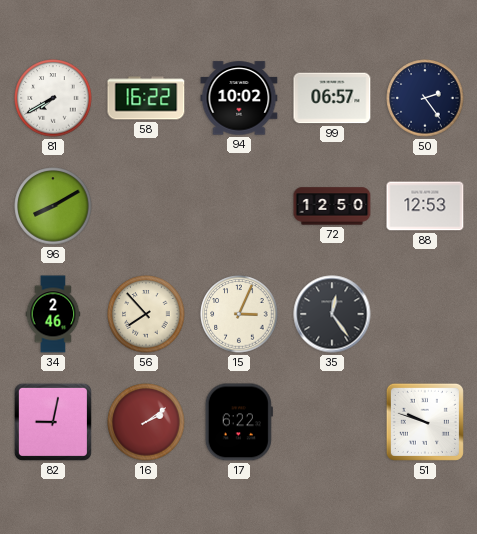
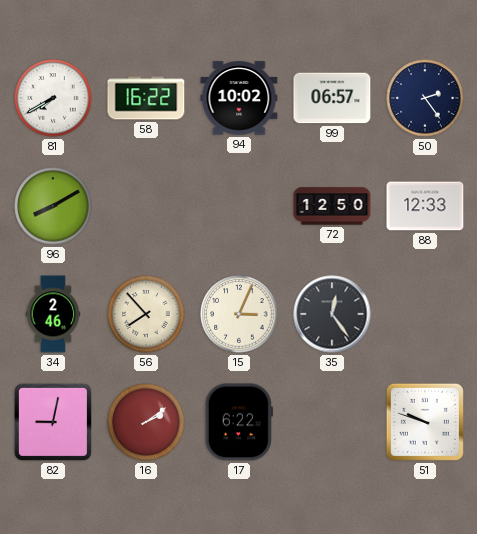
88: 12:53 -> 12:33 (425, 206)
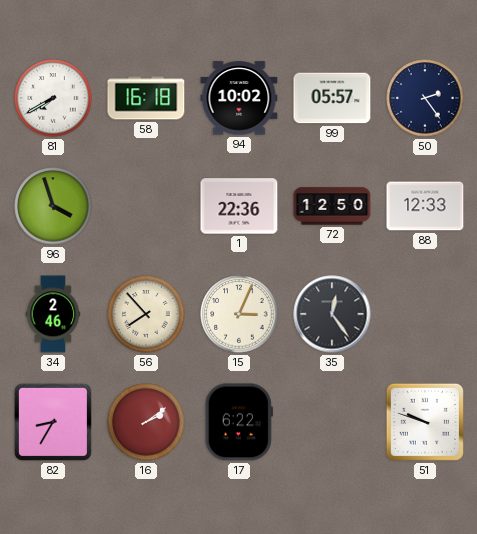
58: 16:22 -> 16:18 (146, 98)
99: 06:57 -> 05:57 (332, 98)
96: 8:10 -> 3:57 (53, 206)
1: none -> 22:36 (239, 206)
82: 9:02 -> 8:35 (53, 422)
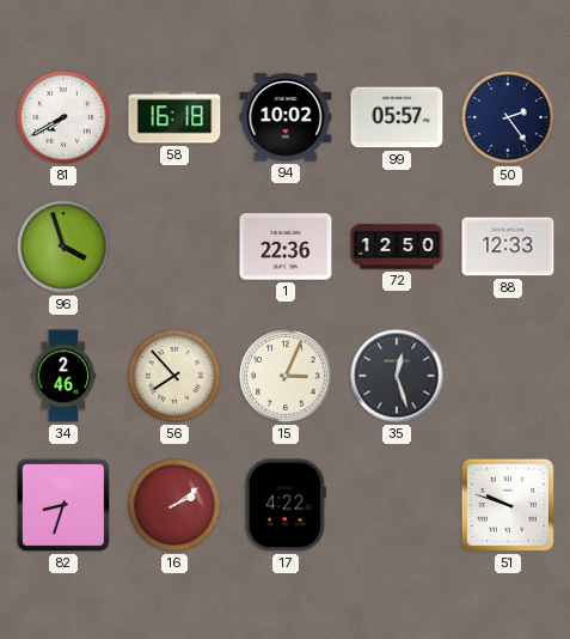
35: 12:24 -> 12:27 (397, 376)
82: 8:35 -> 8:33 (63, 505)
17: 6:22 -> 4:22 (286, 505)
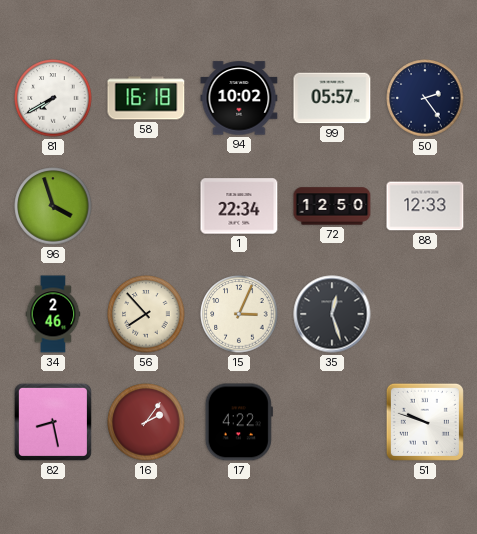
1: 22:36 -> 22:34 (239, 206)
82: 8:33 -> 8:28 (53, 422)
16: 2:09 -> 2:06 (146, 422)
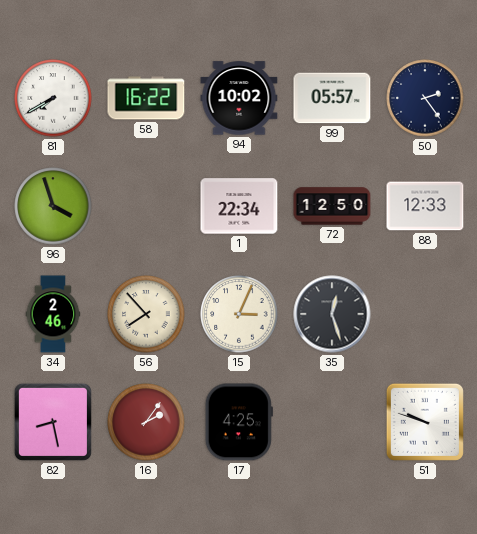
58: 16:18 -> 16:22 (146, 98)
17: 4:22 -> 4:25 (239, 422)
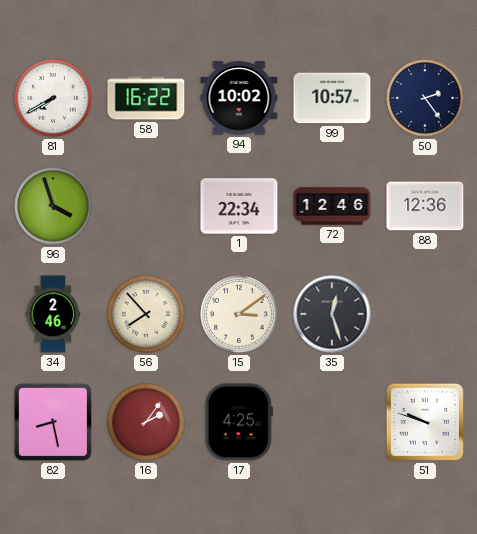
99: 05:57 -> 10:57 (332, 98)
72: 12:50 -> 12:46 (332, 206)
88: 12:33 -> 12:36 (425, 206)
15: 3:04 -> 3:09 (239, 314)
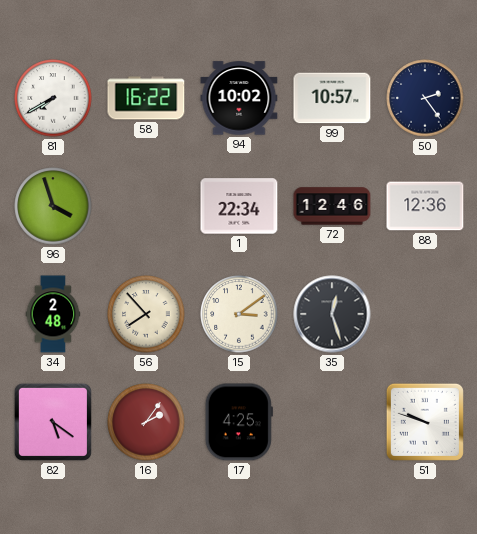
34: 2:46 -> 2:48 (53, 314)
82: 8:28 -> 5:21 (53, 422)
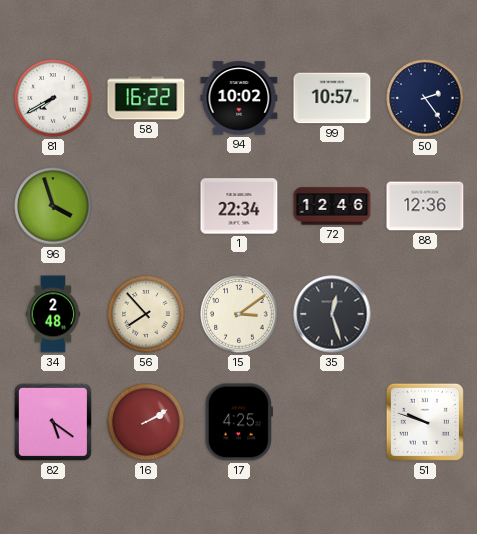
16: 2:06 -> 2:10 (146, 422)
